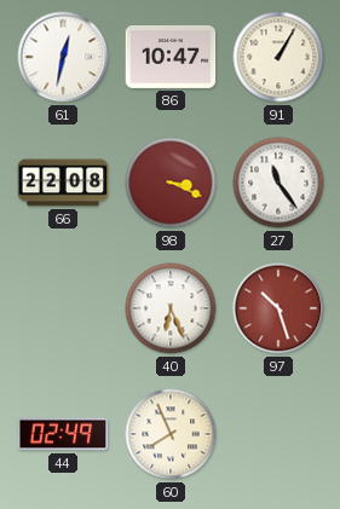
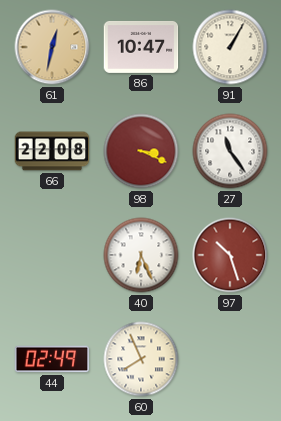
61 dial: white -> champagne (52, 47)
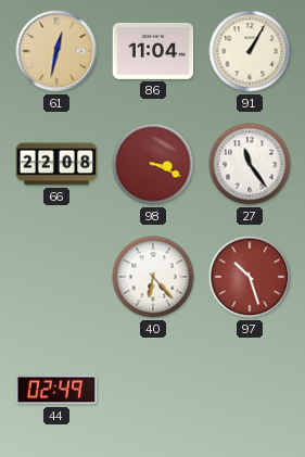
86: 10:47 -> 11:04 (153, 51)
40: 6:26 -> 6:23 (153, 277)
60: 7:56 -> none (141, 359)
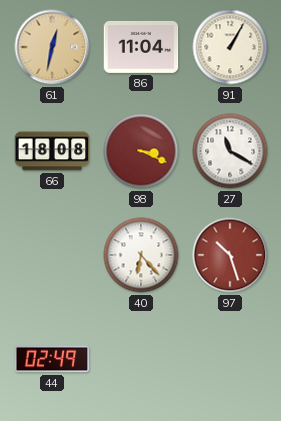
66: 22:08 -> 18:08 (52, 151)
27: 11:24 -> 11:20 (230, 151)
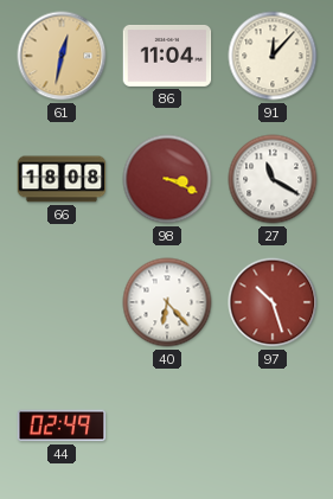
91: 1:05 -> 12:07 (273, 56)
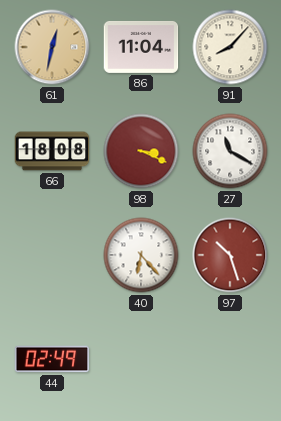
91: 12:07 -> 8:07 (230, 47)
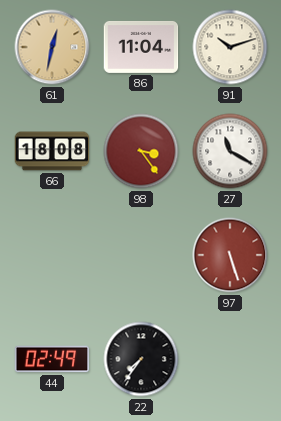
91: 8:07 -> 10:12 (230, 47)
98: 3:19 -> 3:24 (141, 151)
40: 6:23 -> none (141, 255)
97: 10:27 -> 5:27 (230, 255)
22: none -> 7:36 (141, 359)
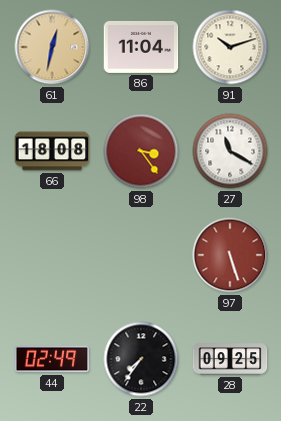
28: none -> 09:25 (230, 359)
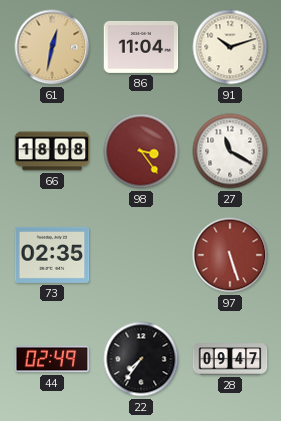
73: none -> 02:35 (52, 255)
28: 09:25 -> 09:47 (230, 359)
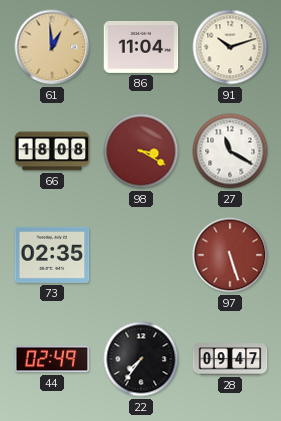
61: 12:32 -> 12:59 (52, 47)
98: 3:24 -> 3:20 (141, 151)
